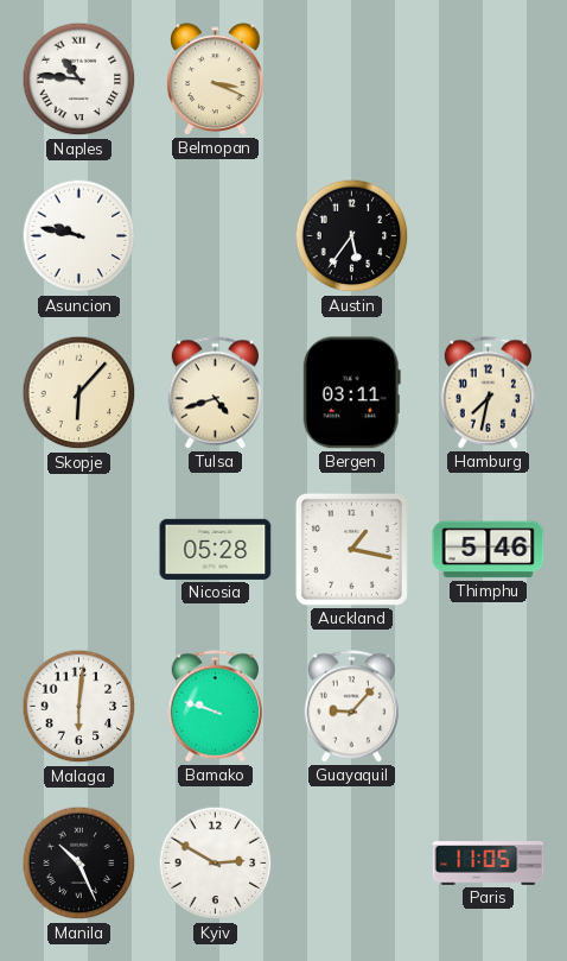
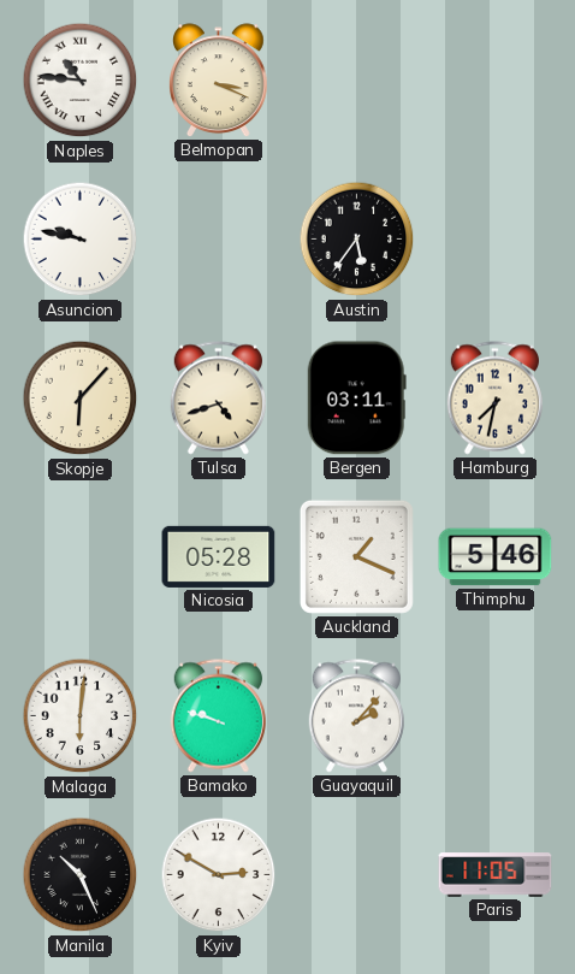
Auckland: 1:17 -> 1:19 (356, 556)
Guayaquil: 9:07 -> 2:07 (356, 716)
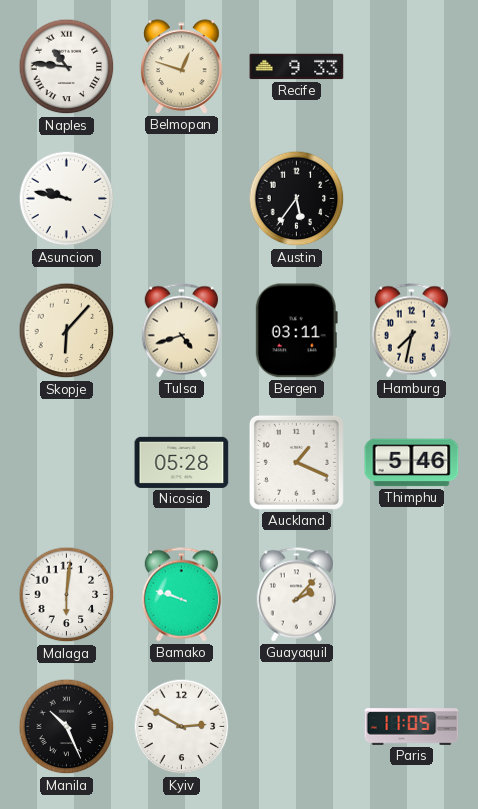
Belmopan: 3:19 -> 12:48 (182, 67)
Recife: none -> 9:33 (297, 67)
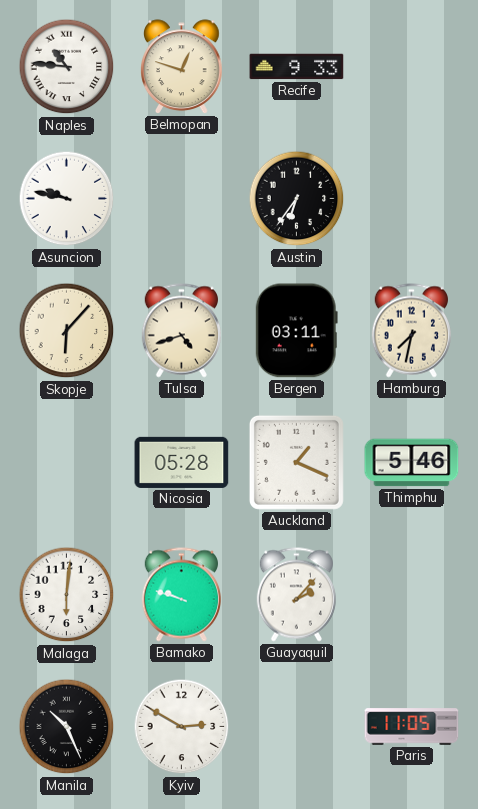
Austin: 5:36 -> 6:36 (297, 199)
